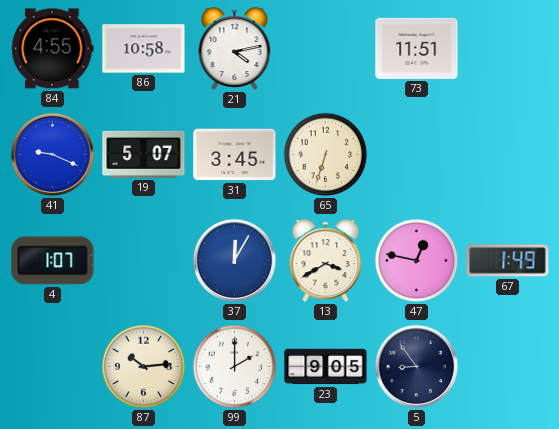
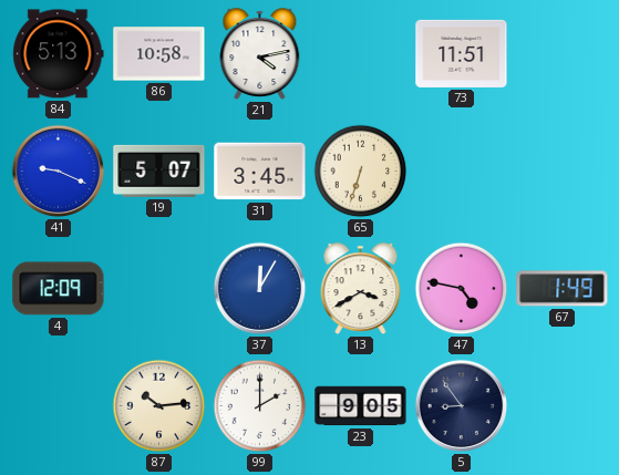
84: 4:55 -> 5:13 (59, 54)
4: 1:07 -> 12:09 (59, 289)
47: 12:47 -> 4:47 (462, 289)
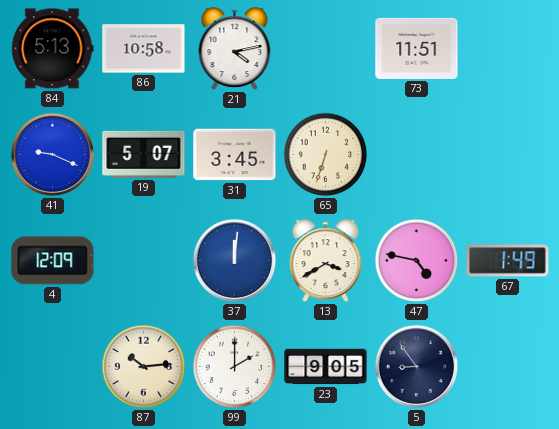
37: 12:05 -> 12:01 (235, 261)
